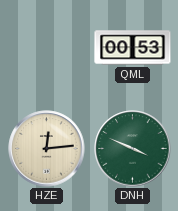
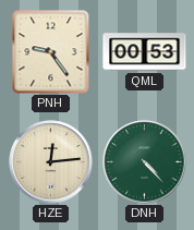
PNH: none -> 9:24 (51, 51)
DNH: 3:49 -> 4:23 (145, 162)
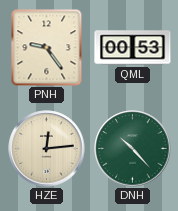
DNH: 4:23 -> 10:23 (133, 149)
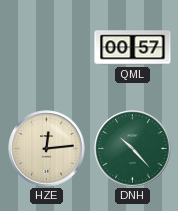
PNH: 9:24 -> none (47, 47)
QML: 00:53 -> 00:57 (133, 48)
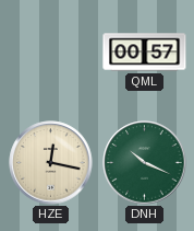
HZE: 12:14 -> 12:17 (51, 163)
DNH: 10:23 -> 10:19 (145, 163)
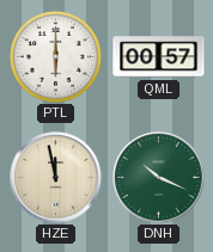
PTL: none -> 6:00 (55, 56)
HZE: 12:17 -> 11:58 (56, 178)
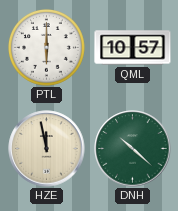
QML: 00:57 -> 10:57 (133, 48)
DNH: 10:19 -> 10:22 (133, 149)
